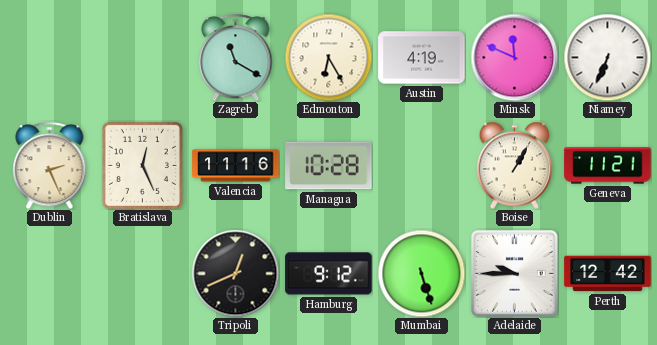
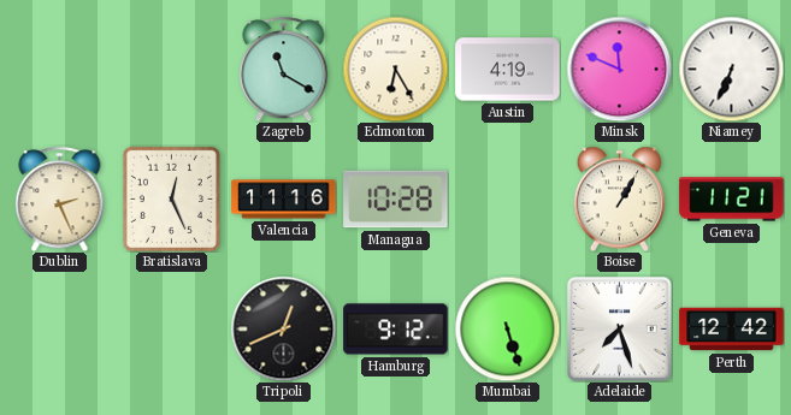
Adelaide: 9:45 -> 7:27 (620, 330)
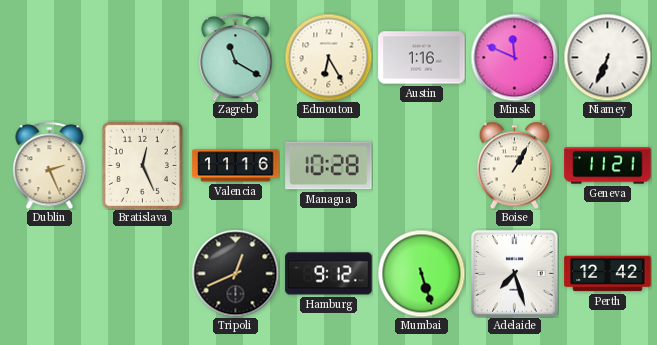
Austin: 4:19 -> 1:16 (422, 58)
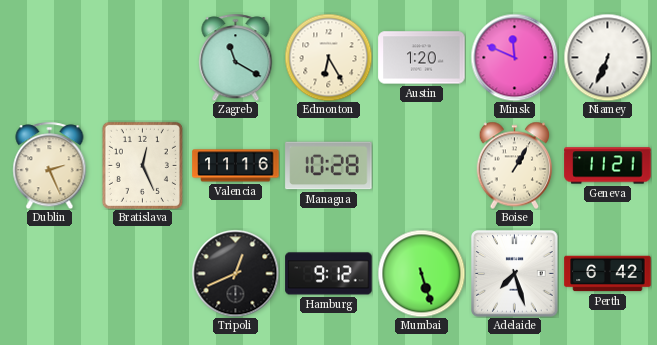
Austin: 1:16 -> 1:20 (422, 58)
Perth: 12:42 -> 6:42 (608, 274)
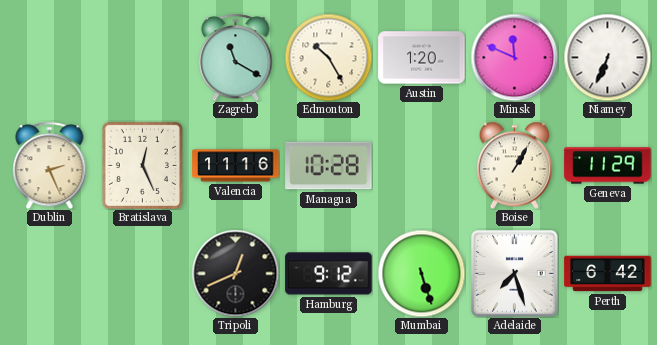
Edmonton: 6:25 -> 10:25 (328, 57)
Geneva: 11:21 -> 11:29 (608, 166)
